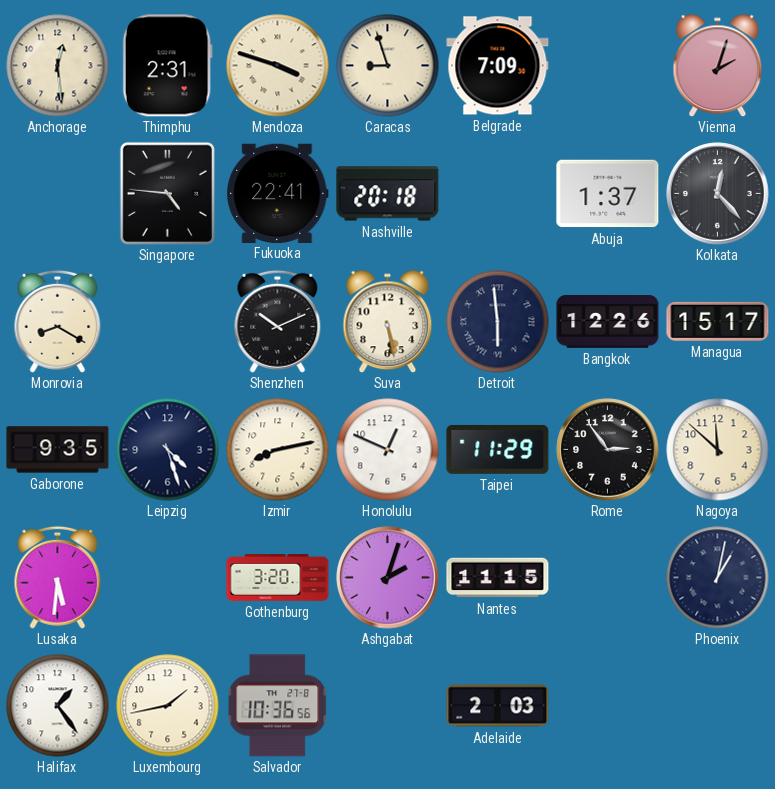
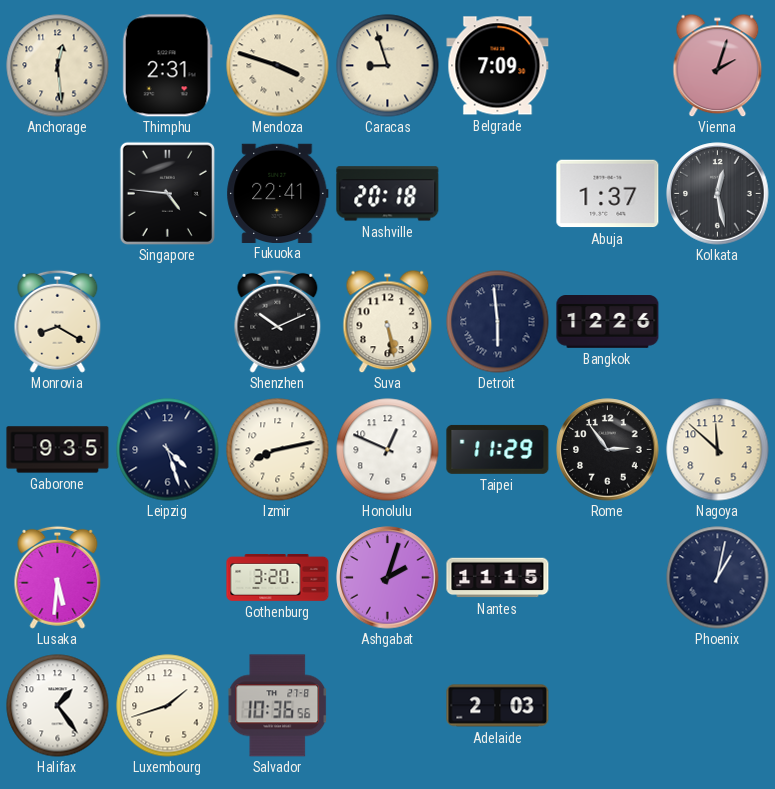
Kolkata: 12:23 -> 12:28 (718, 194)
Managua: 15:17 -> none (718, 321)
Luxembourg: 1:43 -> 1:42 (168, 706)
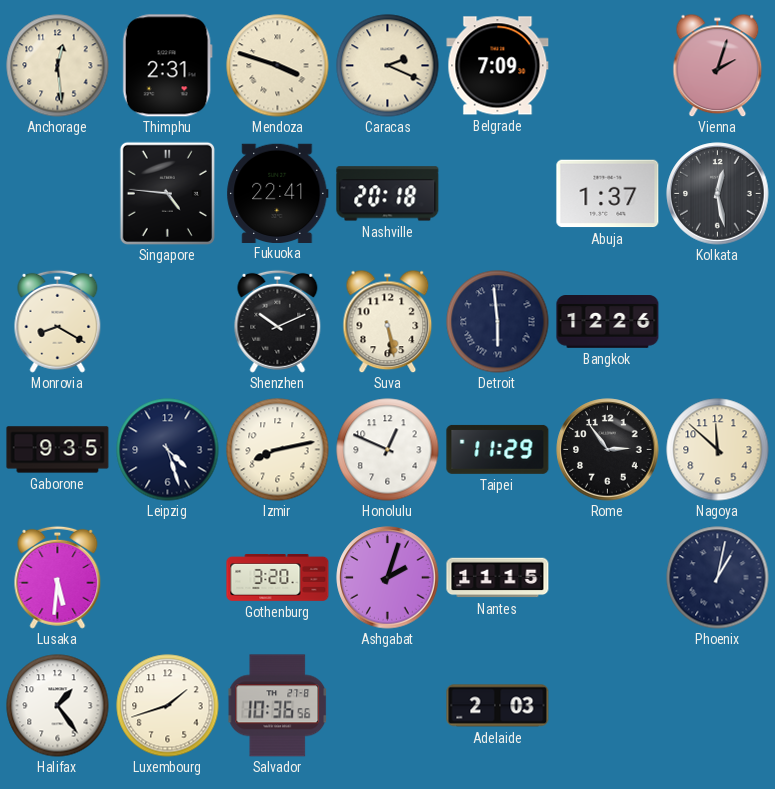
Caracas: 8:57 -> 2:19 (388, 66)
